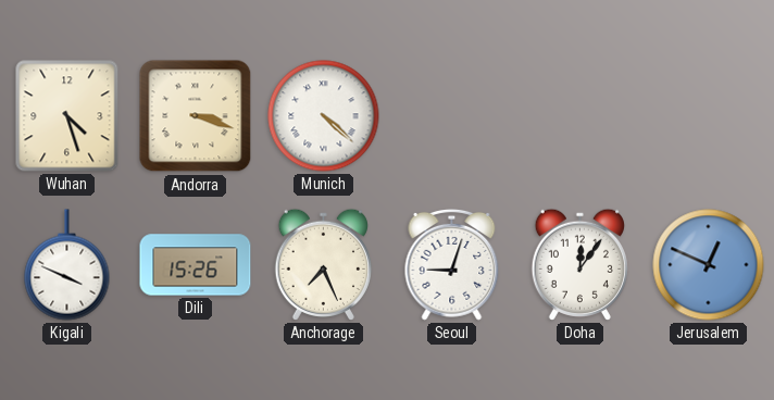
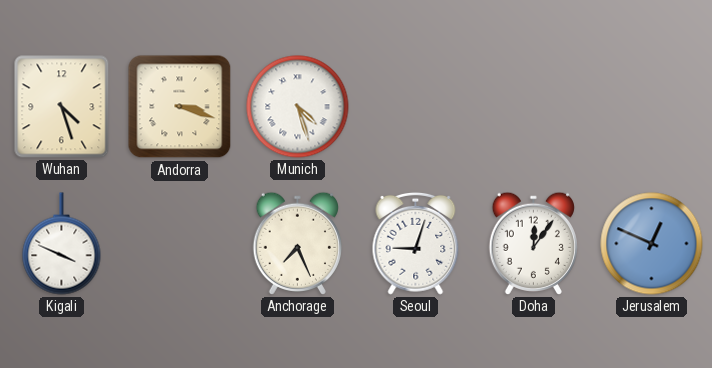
Munich: 4:22 -> 4:27 (298, 107)
Dili: 15:26 -> none (196, 265)
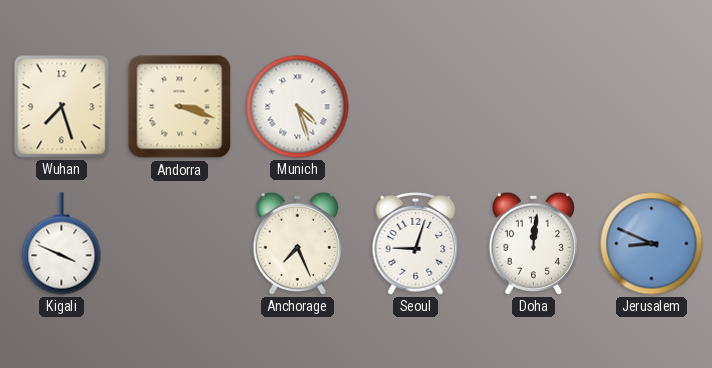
Wuhan: 4:27 -> 7:27 (62, 107)
Doha: 12:06 -> 12:01 (533, 243)
Jerusalem: 12:49 -> 8:49 (652, 244)
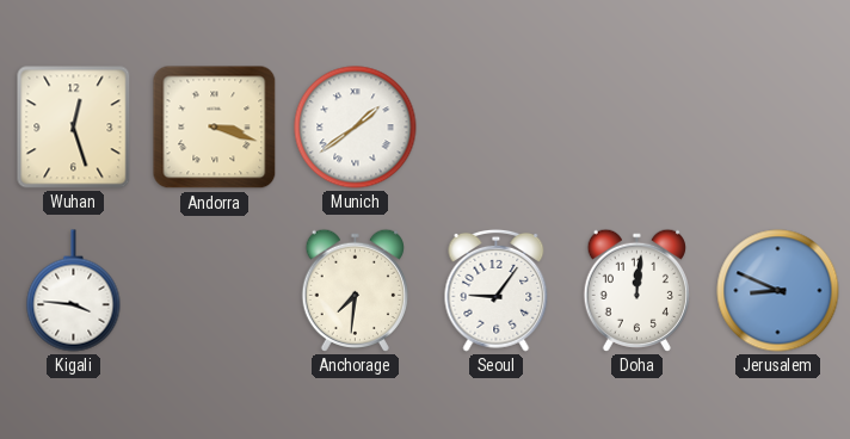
Wuhan: 7:27 -> 12:27 (74, 128)
Munich: 4:27 -> 1:39 (356, 128)
Kigali: 3:49 -> 3:46 (74, 291)
Anchorage: 7:26 -> 7:31 (355, 290)
Seoul: 9:03 -> 9:06 (497, 290)
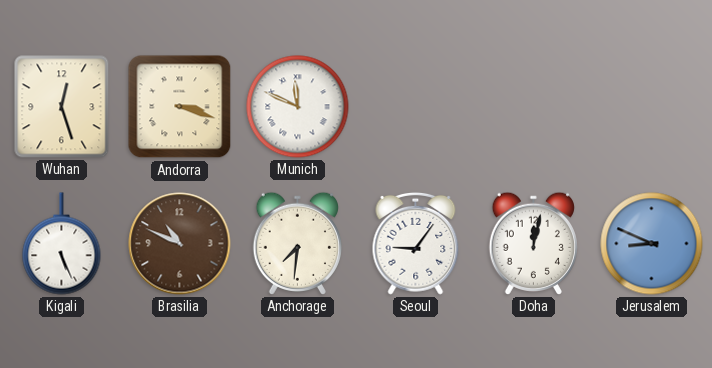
Munich: 1:39 -> 11:49 (298, 107)
Kigali: 3:46 -> 5:26 (62, 244)
Brasilia: none -> 10:49 (180, 244)
Doha: 12:01 -> 12:02 (533, 243)
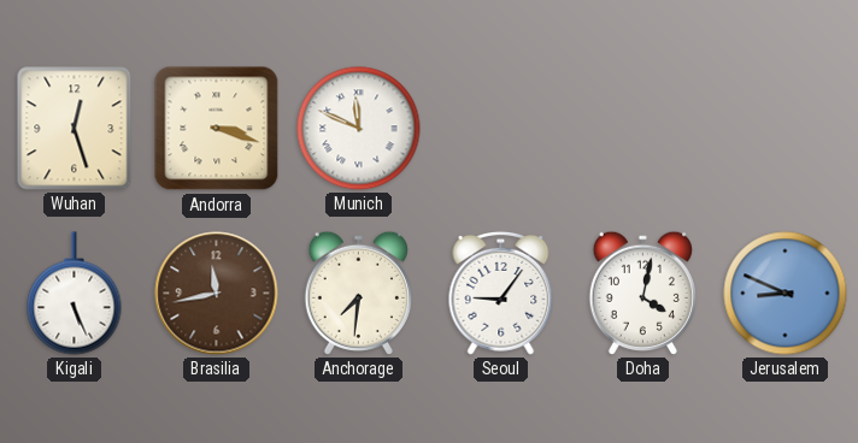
Brasilia: 10:49 -> 11:43 (217, 294)
Doha: 12:02 -> 4:02 (642, 293)
